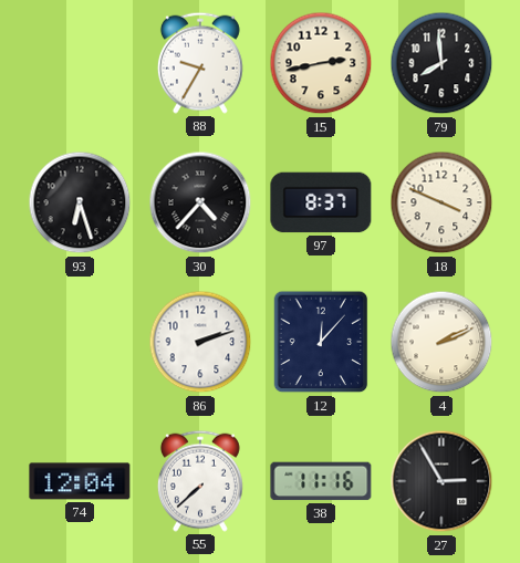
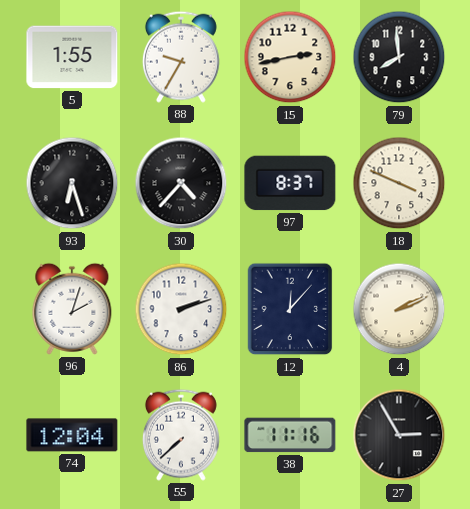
5: none -> 1:55 (72, 57)
96: none -> 2:03 (72, 309)
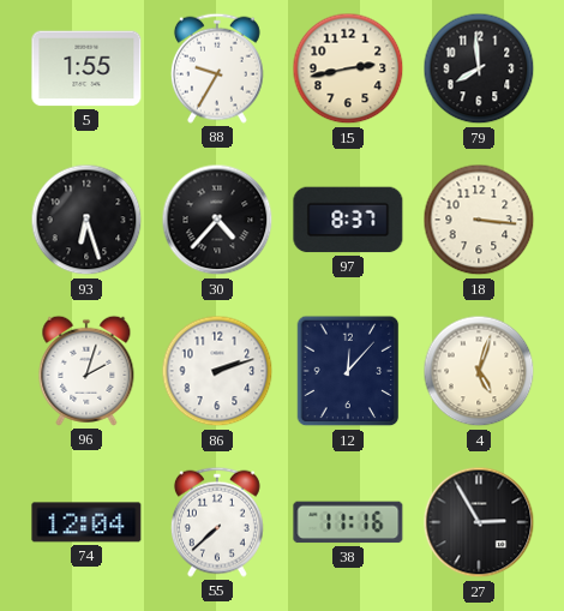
18: 3:49 -> 3:16 (479, 220)
4: 2:11 -> 5:03 (479, 371)
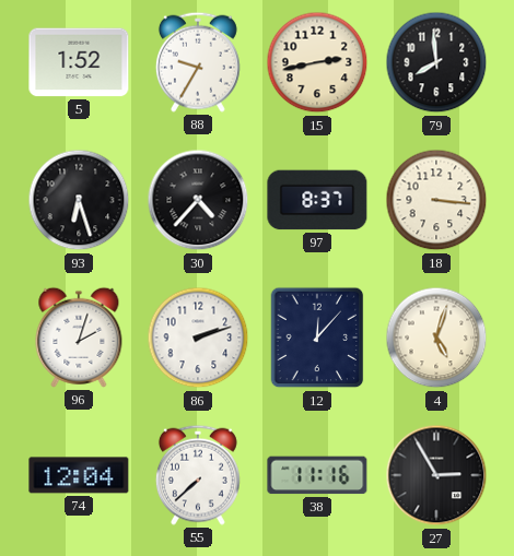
5: 1:55 -> 1:52 (79, 62)
